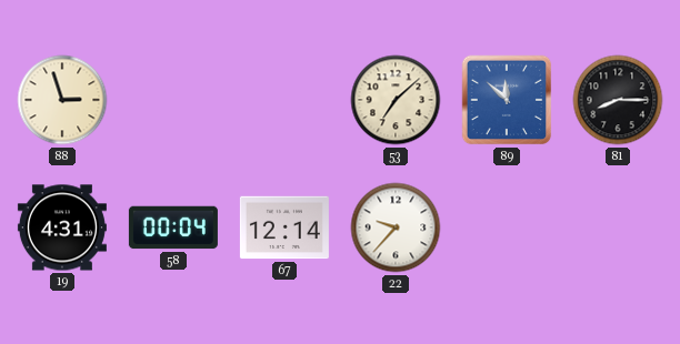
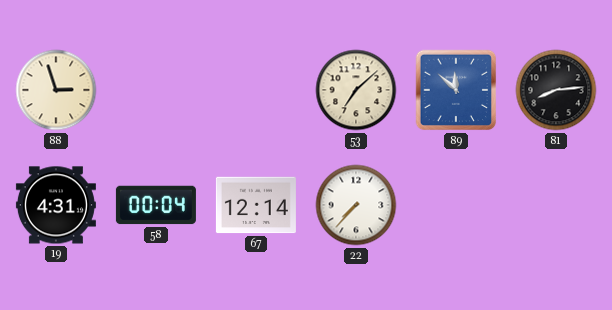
81: 8:15 -> 8:14 (556, 90)
22: 9:37 -> 7:37 (356, 205)
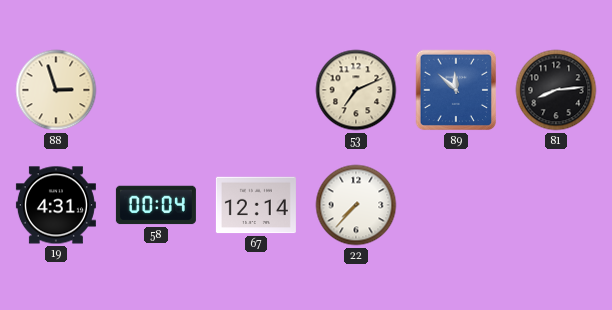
53: 7:08 -> 7:11 (356, 90)
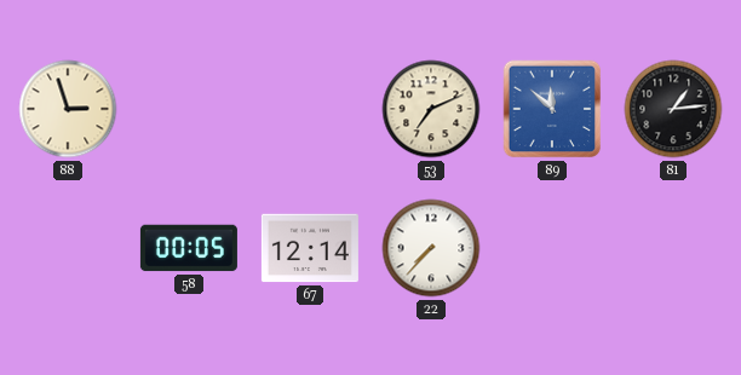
81: 8:14 -> 1:14 (673, 109)
19: 4:31 -> none (56, 205)
58: 00:04 -> 00:05 (189, 248)
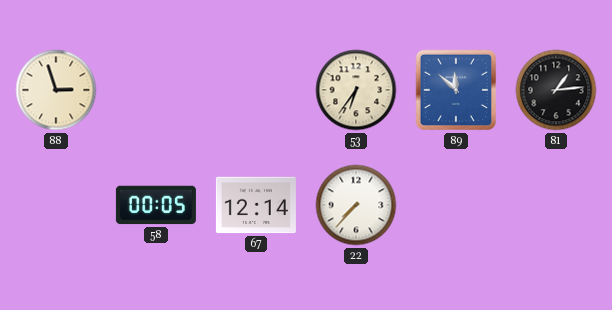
53: 7:11 -> 6:36 (356, 90)
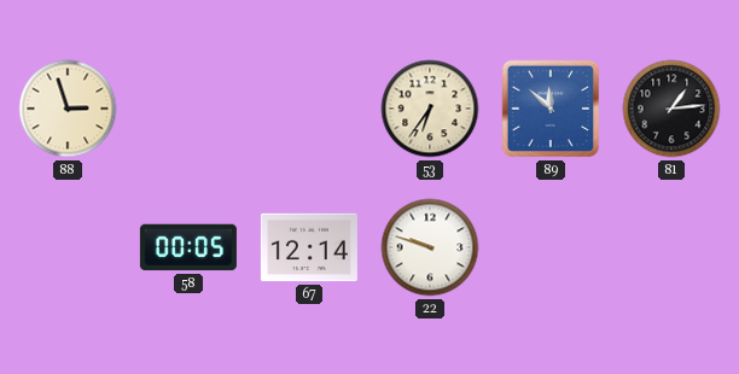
22: 7:37 -> 9:48 (430, 247)
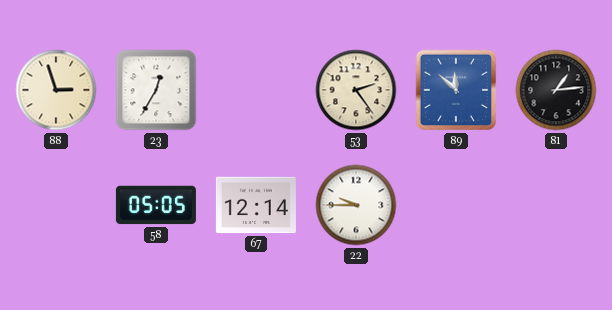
23: none -> 12:35 (156, 90)
53: 6:36 -> 2:24 (356, 90)
58: 00:05 -> 05:05 (156, 205)
22: 9:48 -> 9:45 (356, 205)
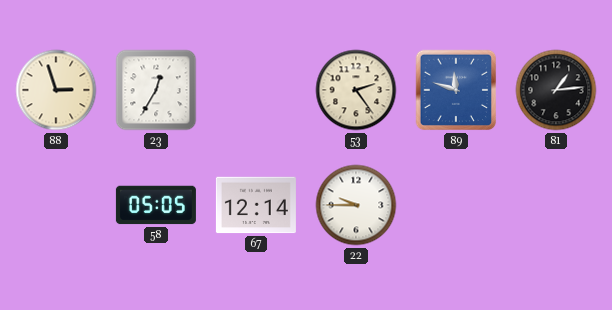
89: 11:52 -> 11:48 (456, 90)
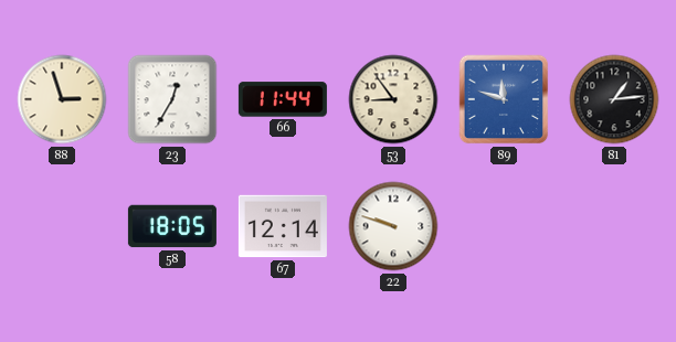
66: none -> 11:44 (283, 99)
53: 2:24 -> 8:54 (393, 99)
58: 05:05 -> 18:05 (172, 226)
22: 9:45 -> 9:48 (393, 226)
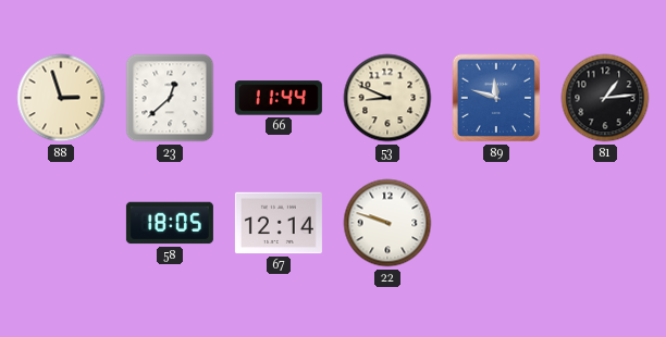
23: 12:35 -> 12:38 (170, 98)
53: 8:54 -> 8:49 (387, 98)
